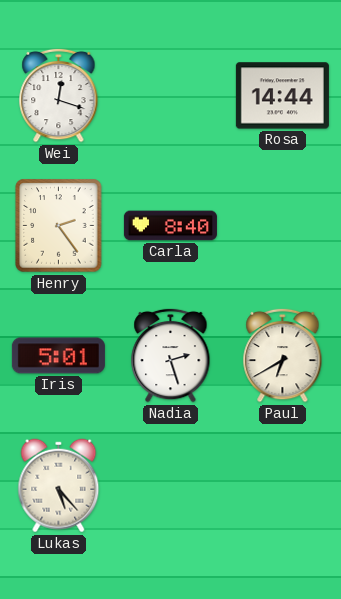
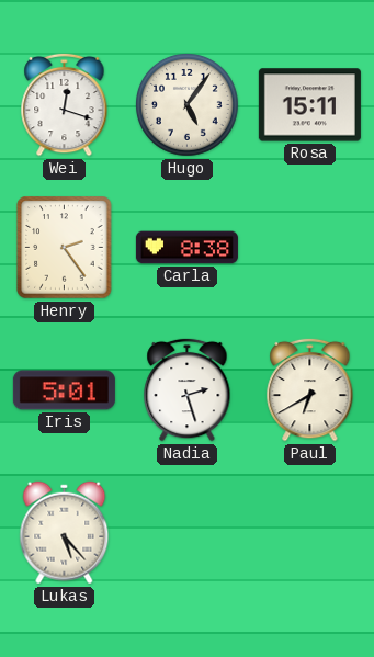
Hugo: none -> 5:06 (188, 105)
Rosa: 14:44 -> 15:11 (309, 105)
Carla: 8:40 -> 8:38 (186, 248)
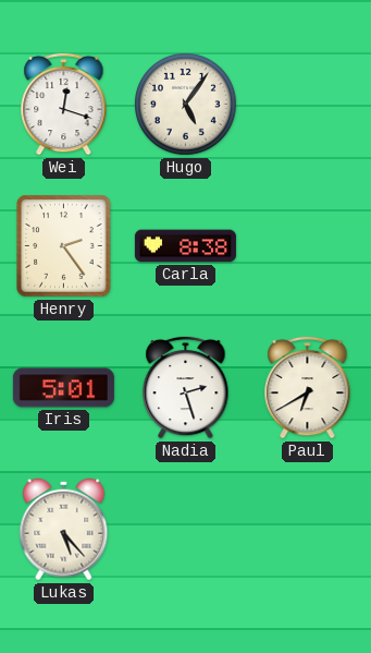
Rosa: 15:11 -> none (309, 105)
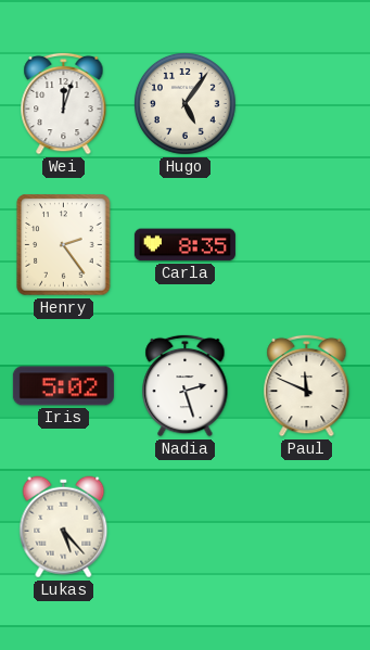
Wei: 12:18 -> 12:03 (64, 103)
Carla: 8:38 -> 8:35 (184, 245)
Iris: 5:01 -> 5:02 (63, 386)
Paul: 6:40 -> 11:49 (307, 385)
